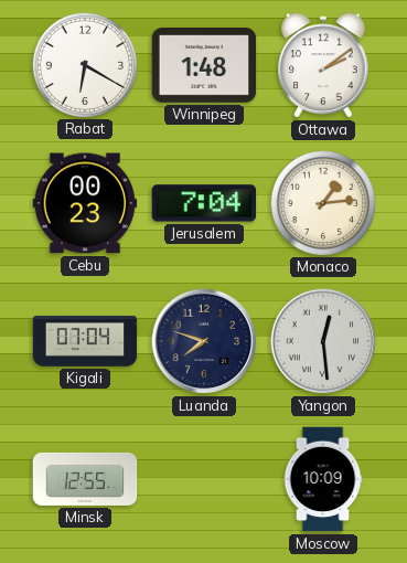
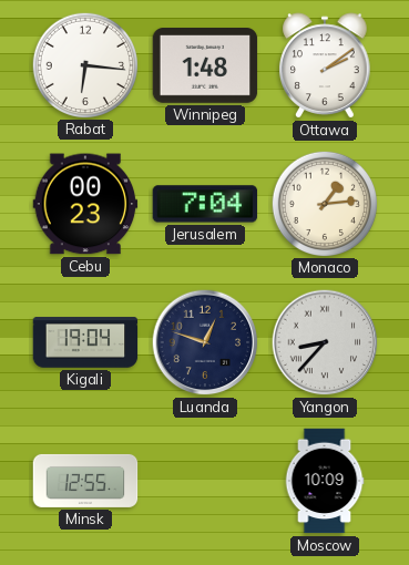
Rabat: 6:20 -> 6:16 (84, 64)
Kigali: 07:04 -> 19:04 (85, 342)
Luanda: 7:48 -> 12:48 (205, 342)
Yangon: 12:29 -> 8:37 (325, 342)
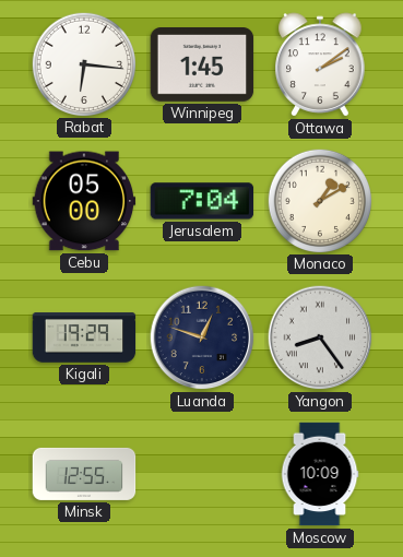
Winnipeg: 1:48 -> 1:45 (202, 66)
Cebu: 00:23 -> 05:00 (84, 201)
Monaco: 1:14 -> 1:10 (319, 200)
Kigali: 19:04 -> 19:29 (84, 337)
Yangon: 8:37 -> 8:24 (320, 337)
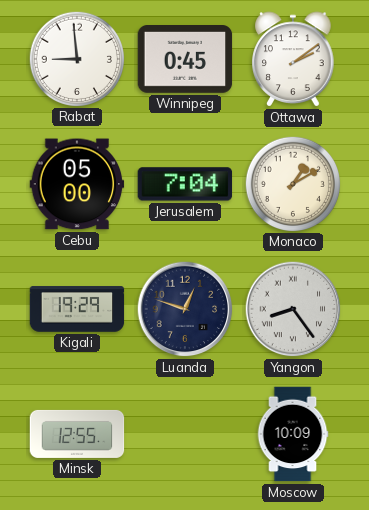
Rabat: 6:16 -> 8:59 (76, 58)
Winnipeg: 1:45 -> 0:45 (185, 60)
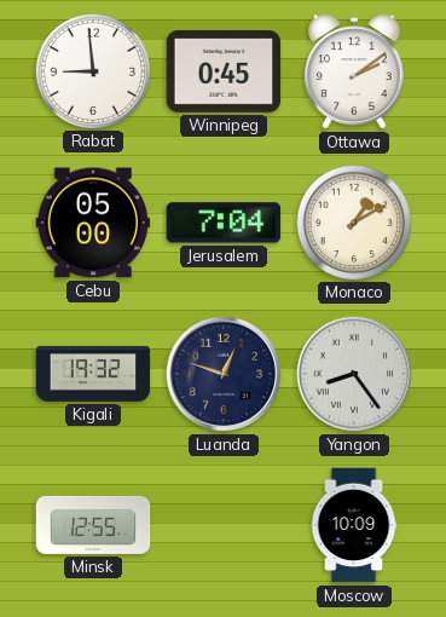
Kigali: 19:29 -> 19:32 (93, 374)
